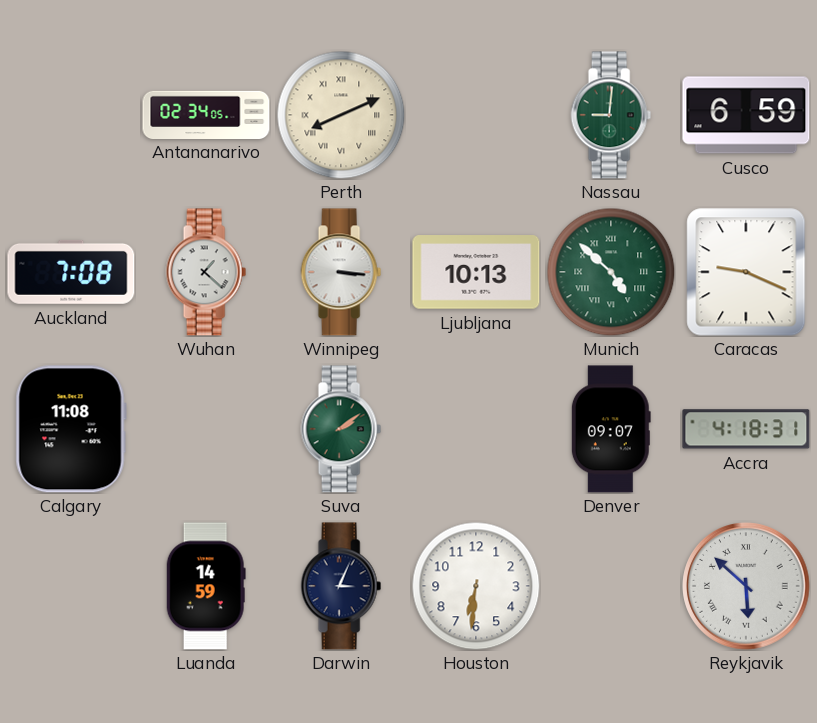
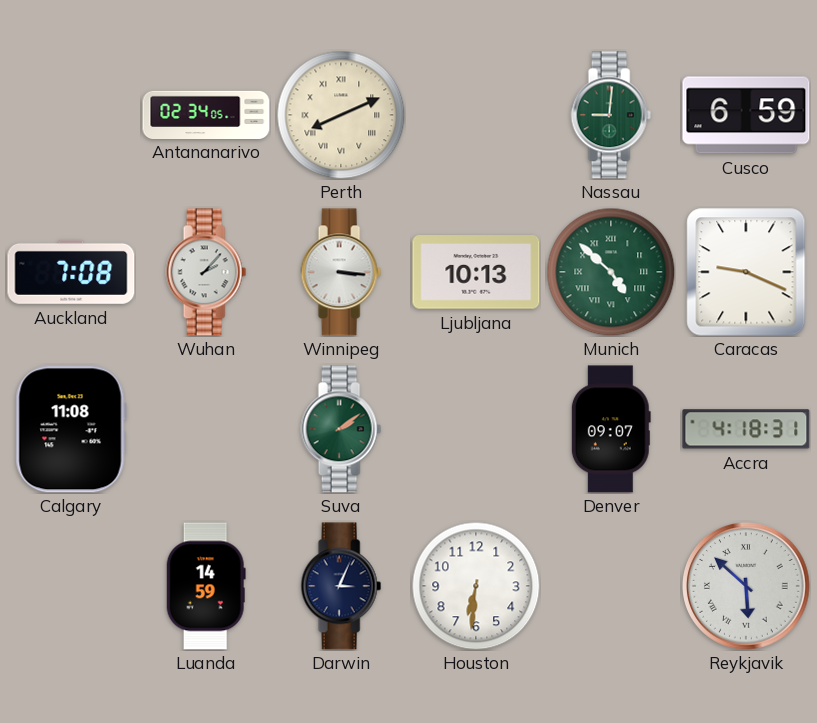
Wuhan: 1:22 -> 2:07 (206, 272)
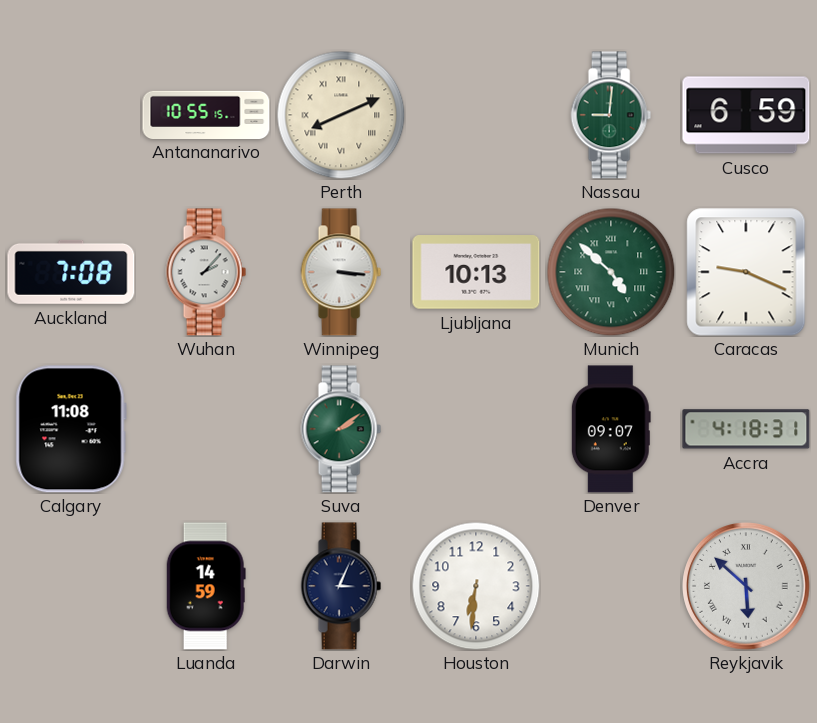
Antananarivo: 02:34 -> 10:55 (206, 114)
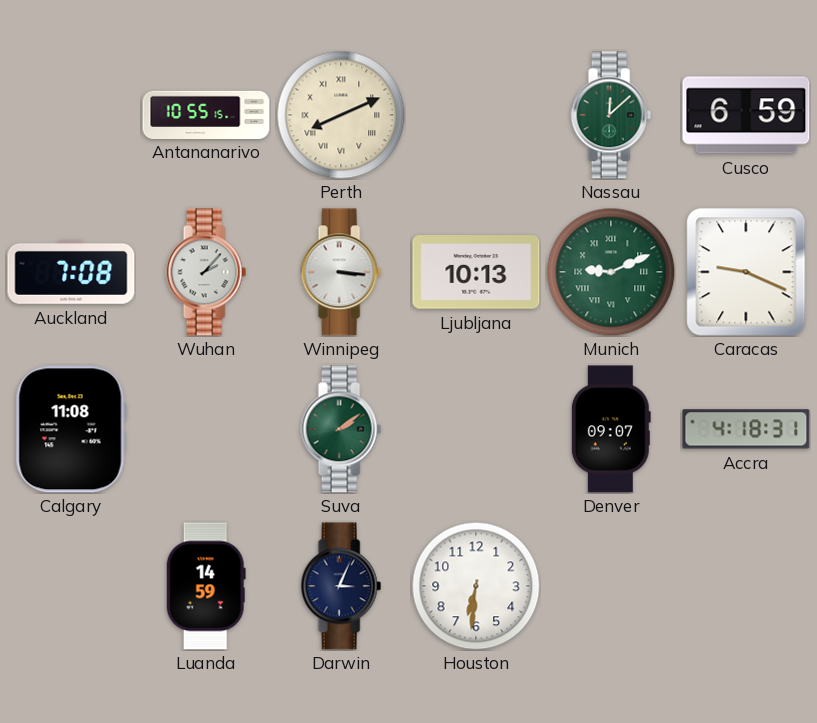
Nassau: 9:01 -> 12:08 (611, 115)
Munich: 4:52 -> 9:11 (611, 272)
Reykjavik: 5:52 -> none (746, 586)
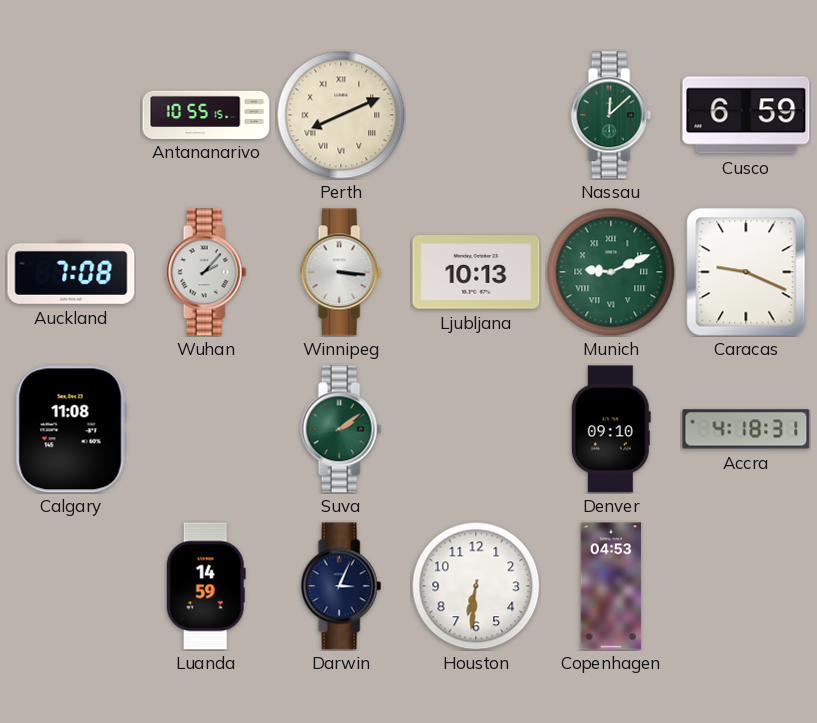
Denver: 09:07 -> 09:10 (611, 429)
Copenhagen: none -> 04:53 (611, 586)
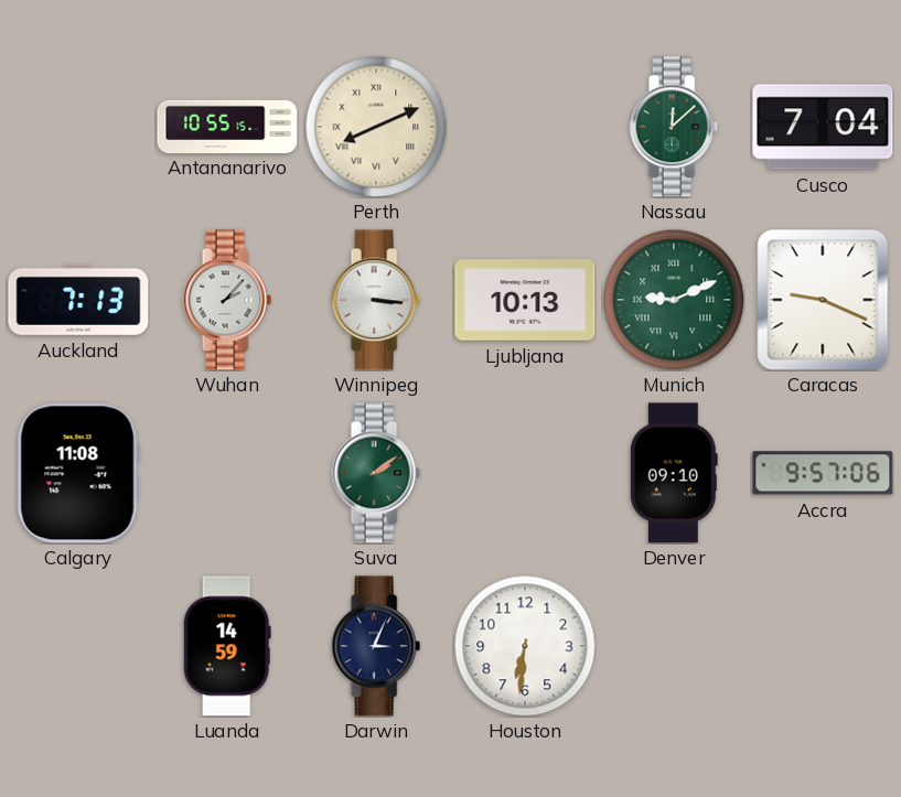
Cusco: 6:59 -> 7:04 (823, 127)
Auckland: 7:08 -> 7:13 (78, 300)
Accra: 4:18 -> 9:57 (823, 473)
Copenhagen: 04:53 -> none (611, 586)
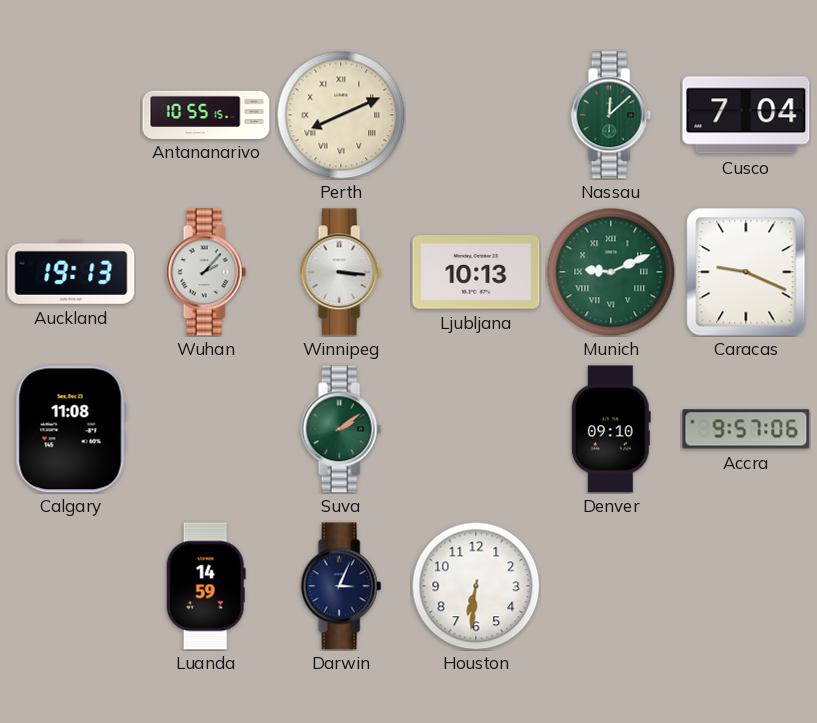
Auckland: 7:13 -> 19:13 (71, 272)
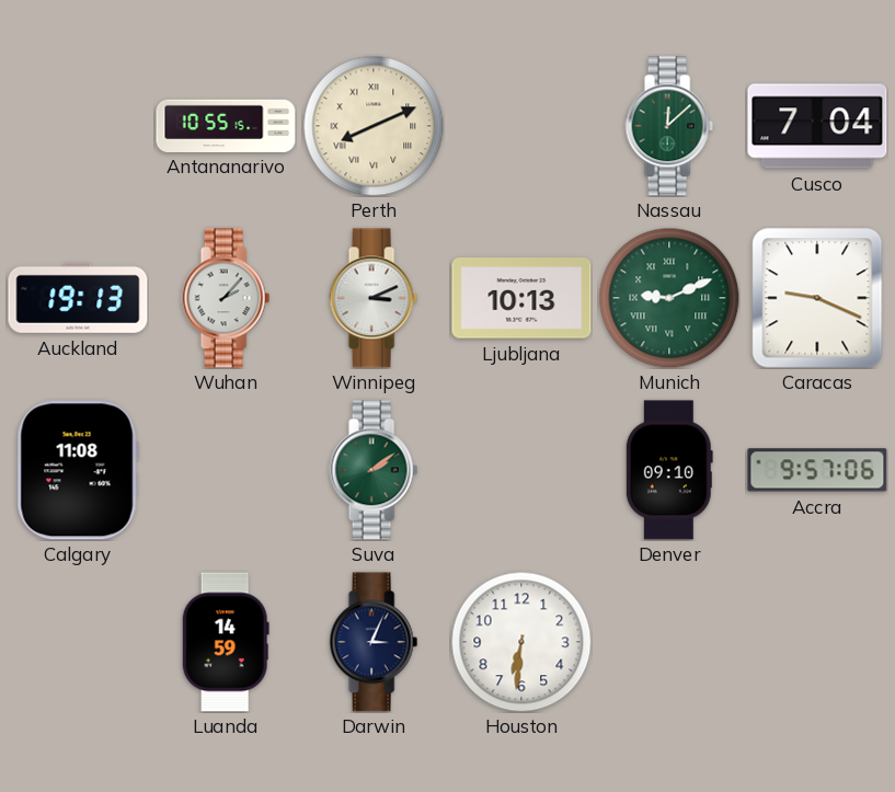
Winnipeg: 3:16 -> 3:11 (374, 298)
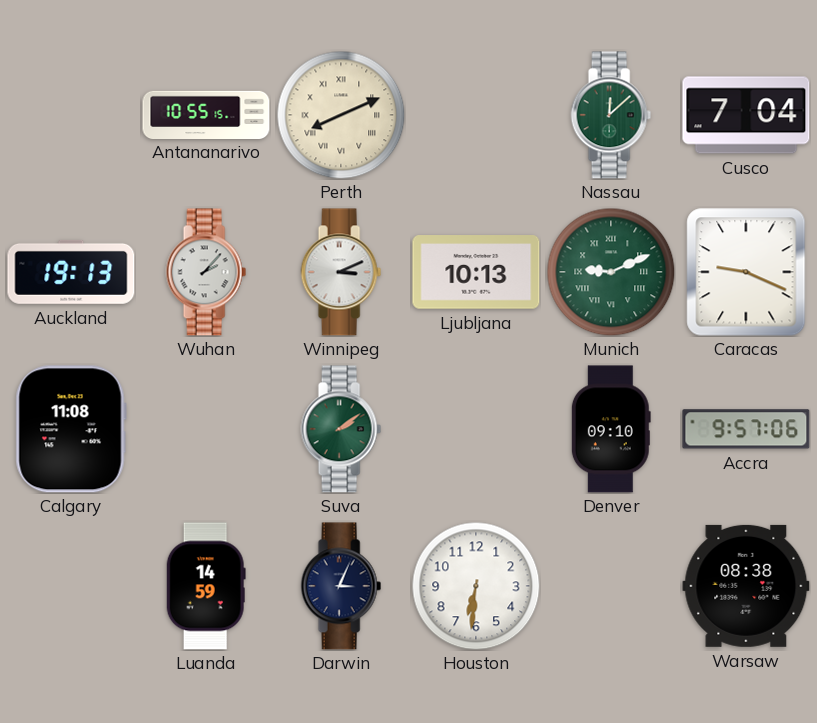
Warsaw: none -> 08:38 (746, 586)
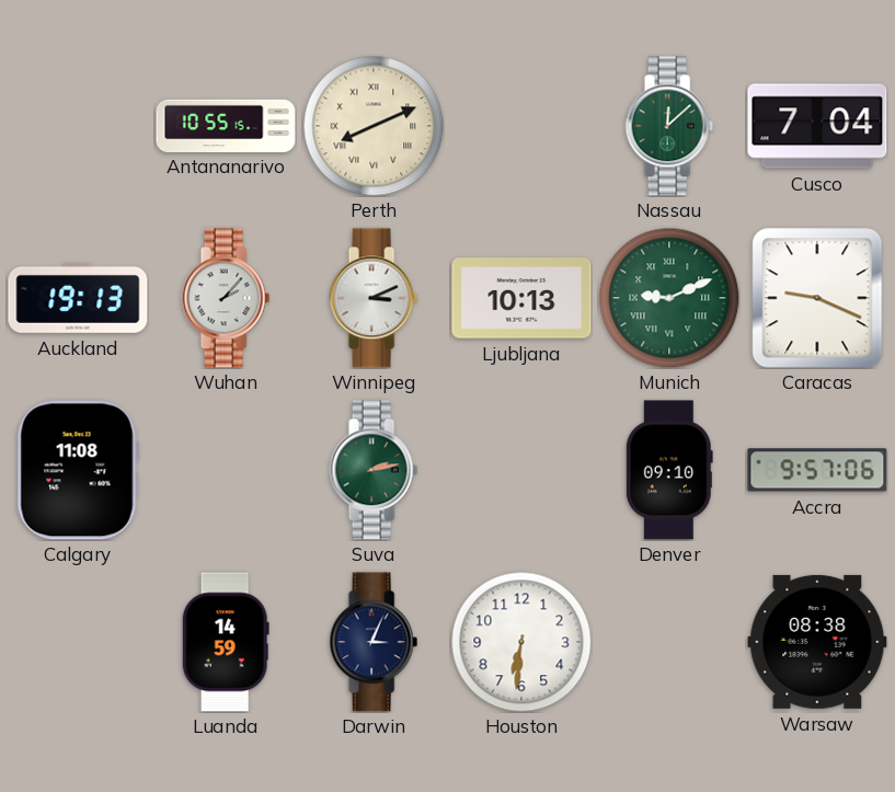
Suva: 2:09 -> 2:13 (374, 470)
